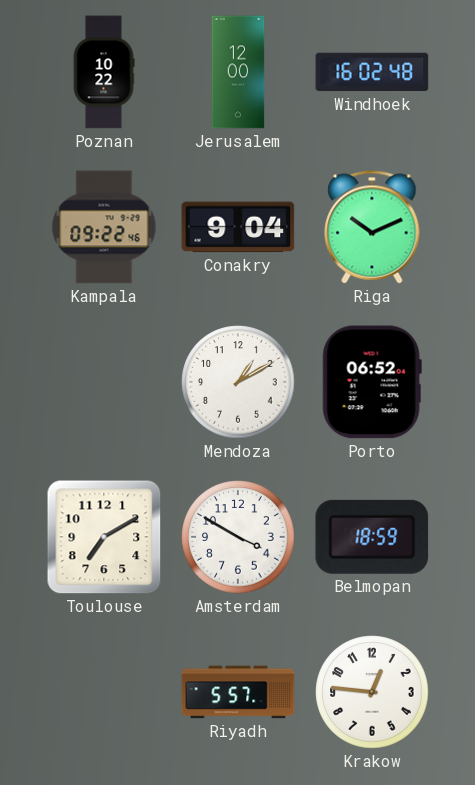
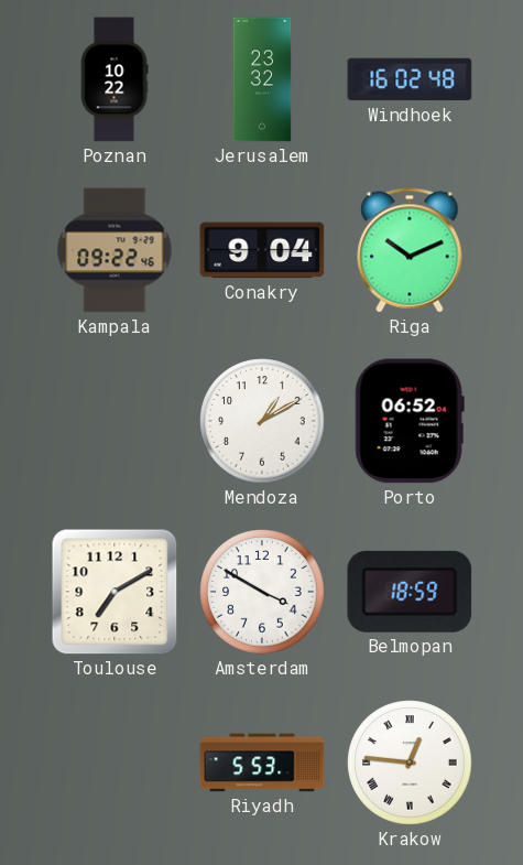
Jerusalem: 12:00 -> 23:32 (262, 79)
Riyadh: 5:57 -> 5:53 (262, 763)
Krakow numerals: Arabic -> Roman (410, 763)
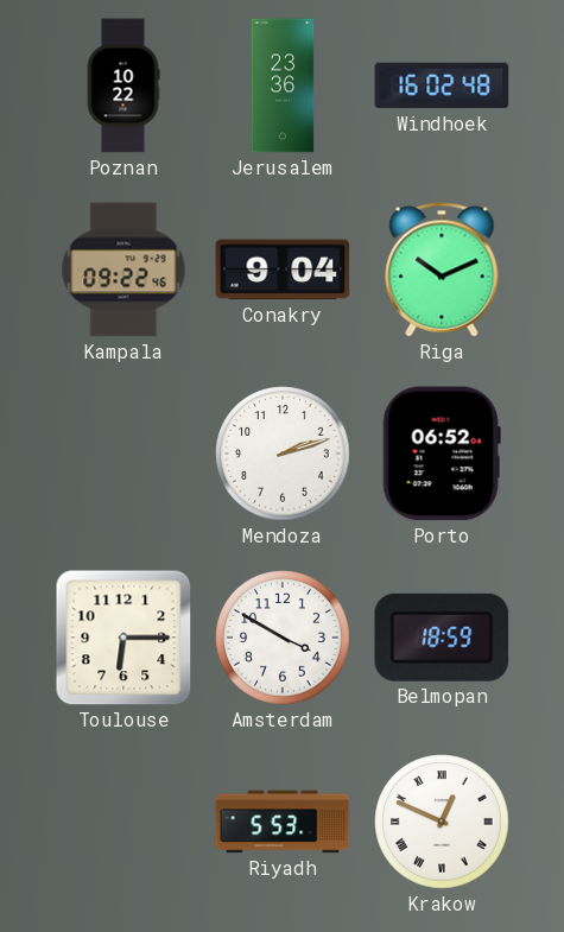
Jerusalem: 23:32 -> 23:36 (283, 85)
Mendoza: 1:10 -> 2:12 (283, 454)
Toulouse: 7:10 -> 6:15 (123, 638)
Krakow: 12:46 -> 12:49 (442, 822)
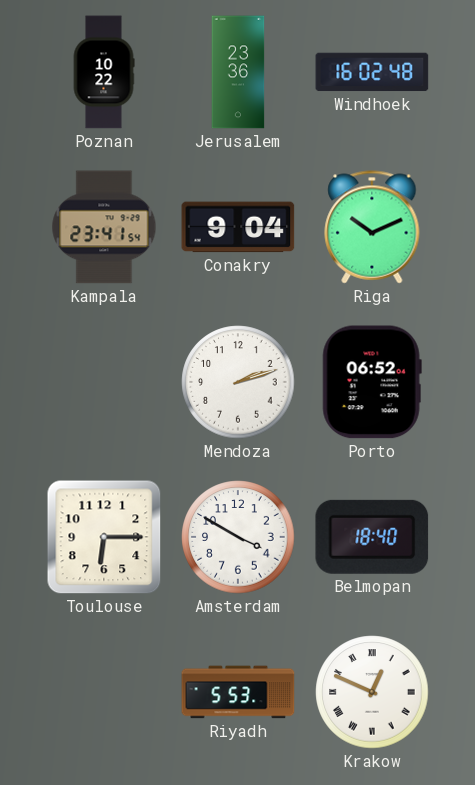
Kampala: 09:22 -> 23:41 (104, 227)
Belmopan: 18:59 -> 18:40 (372, 537)
